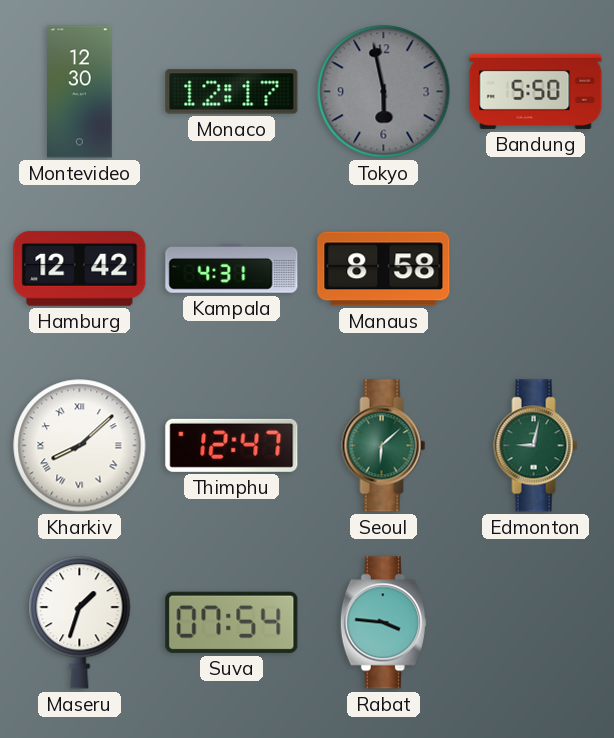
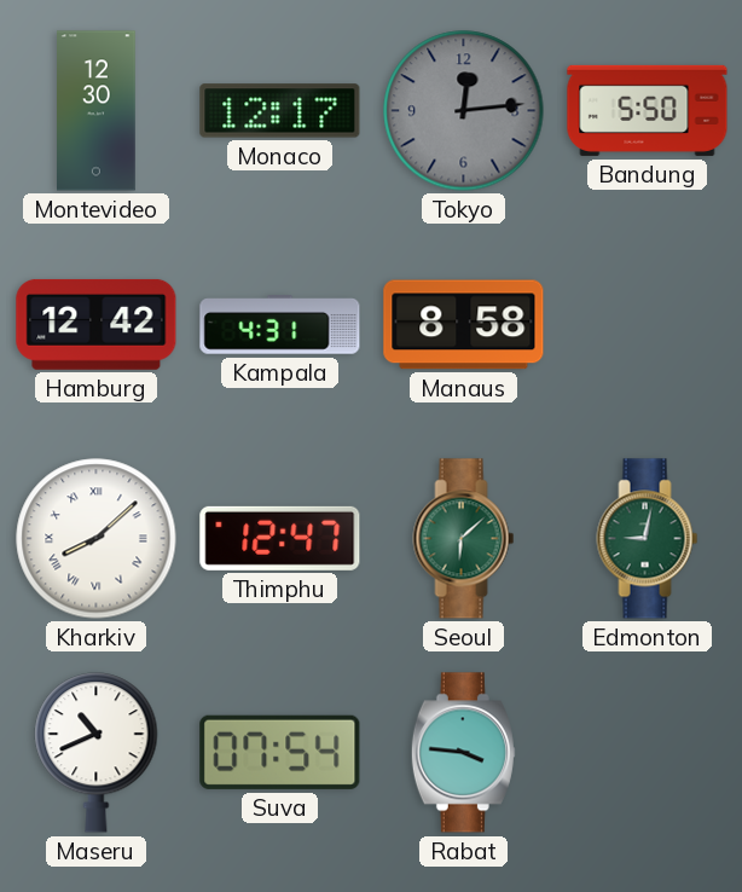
Tokyo: 5:58 -> 12:14 (464, 111)
Maseru: 1:33 -> 10:41 (97, 753)
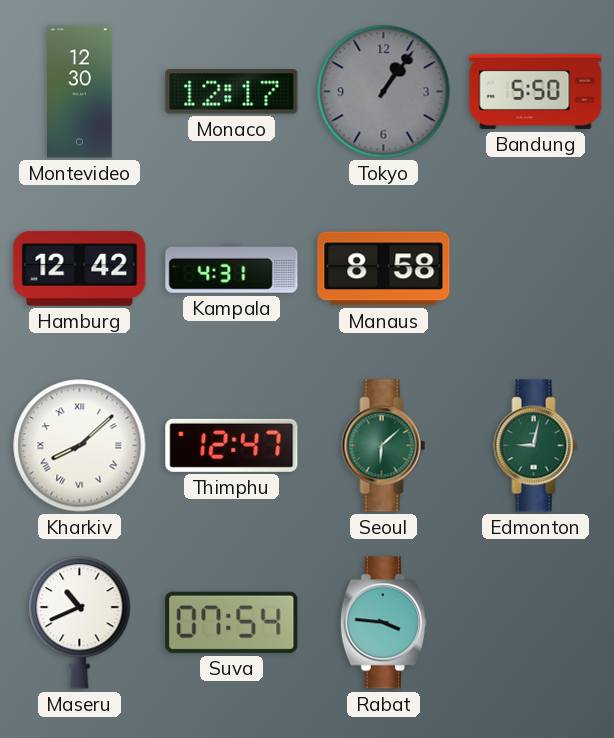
Tokyo: 12:14 -> 1:06 (384, 92)
